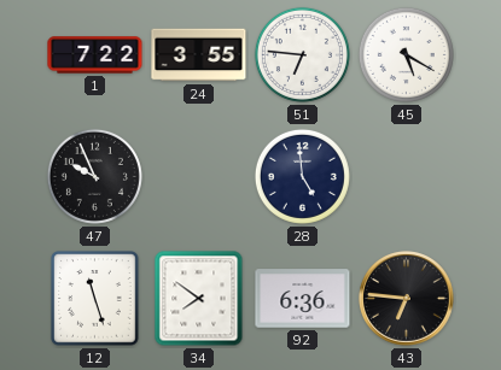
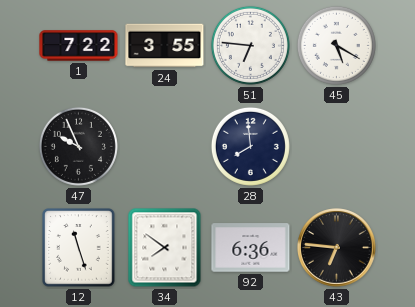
28: 4:59 -> 7:59 (250, 146)
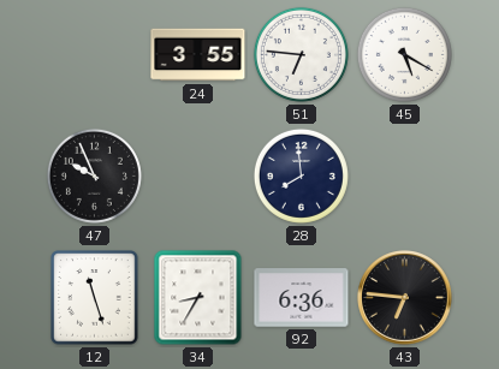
1: 7:22 -> none (79, 46)
34: 7:51 -> 8:35 (198, 298)
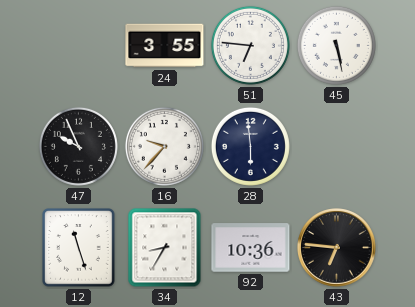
45: 5:20 -> 5:28 (336, 45)
16: none -> 9:37 (164, 146)
28: 7:59 -> 5:59 (250, 146)
92: 6:36 -> 10:36 (251, 248)
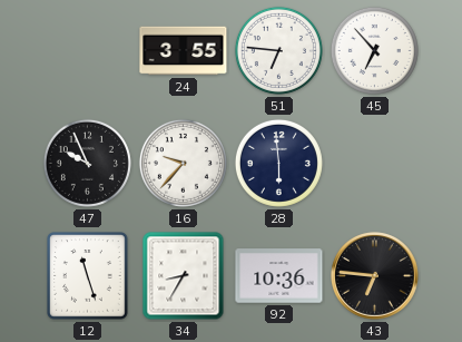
45: 5:28 -> 6:53 (374, 50)
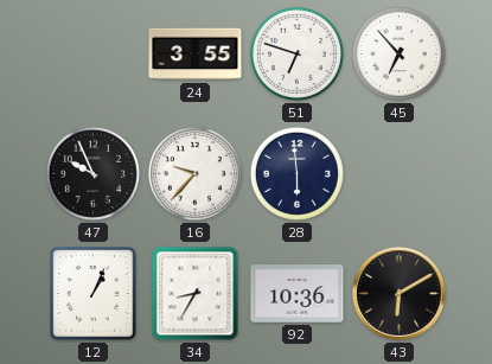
51: 6:46 -> 6:48 (296, 53)
12: 11:27 -> 1:04 (94, 294)
43: 6:46 -> 6:10 (400, 294)
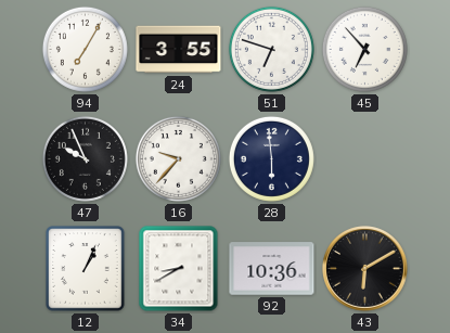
94: none -> 7:05 (85, 49)
34: 8:35 -> 8:40 (179, 269)
